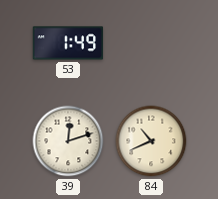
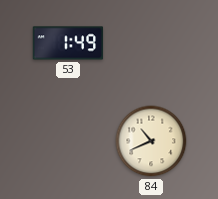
39: 12:12 -> none (68, 141)
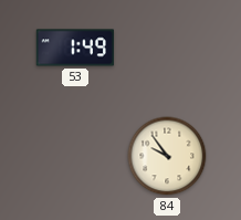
84: 10:41 -> 9:54 (167, 156)
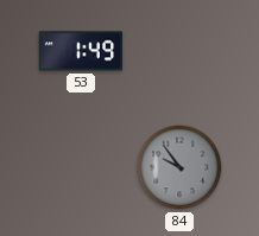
84 dial: cream -> grey (179, 167)
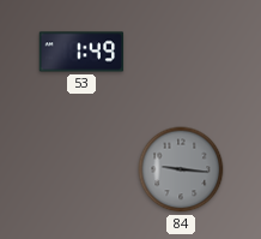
84: 9:54 -> 9:16 (181, 169)
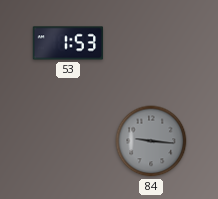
53: 1:49 -> 1:53 (68, 43)
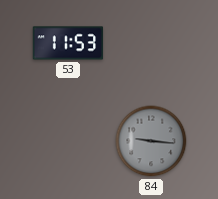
53: 1:53 -> 11:53 (68, 43)
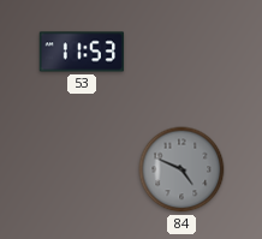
84: 9:16 -> 4:49 (181, 169)
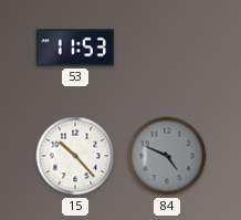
15: none -> 10:23 (75, 156)
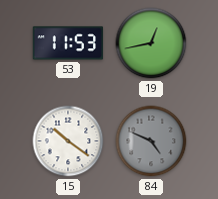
19: none -> 12:43 (151, 43)
15: 10:23 -> 10:21 (68, 141)
